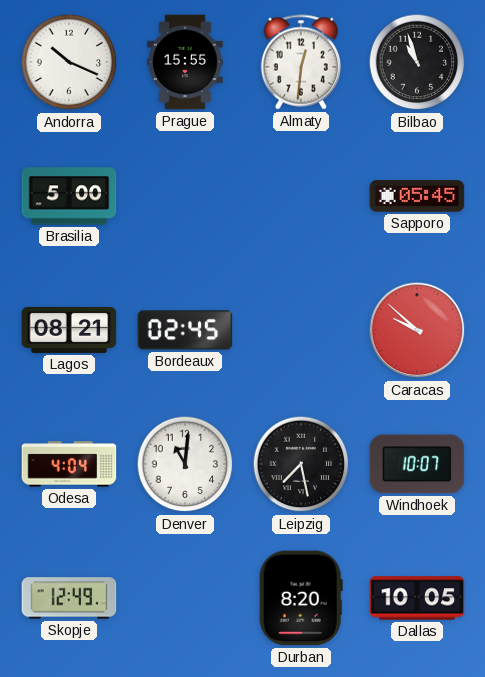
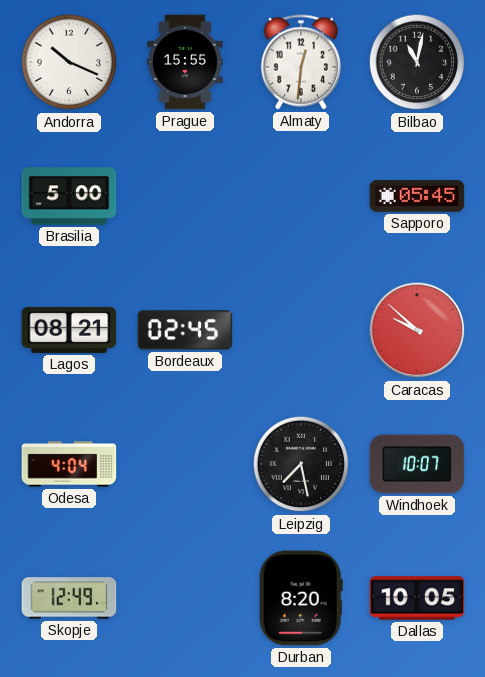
Bilbao: 10:57 -> 11:02 (417, 62)
Denver: 11:01 -> none (185, 464)
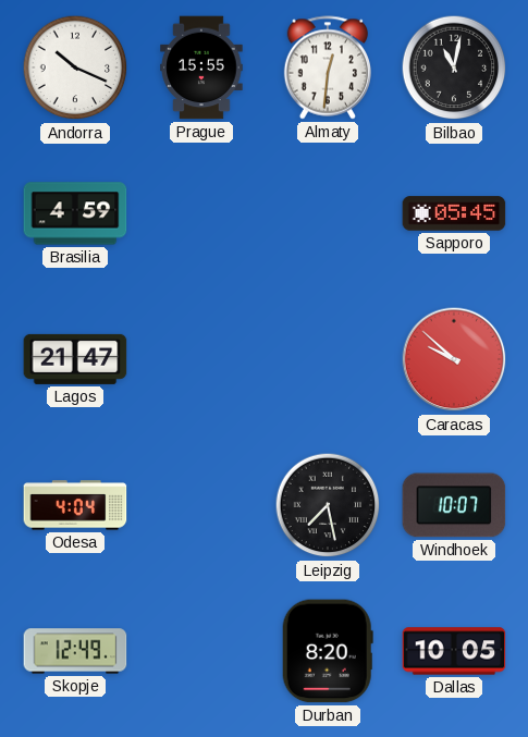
Brasilia: 5:00 -> 4:59 (75, 213)
Lagos: 08:21 -> 21:47 (75, 359)
Bordeaux: 02:45 -> none (185, 330)
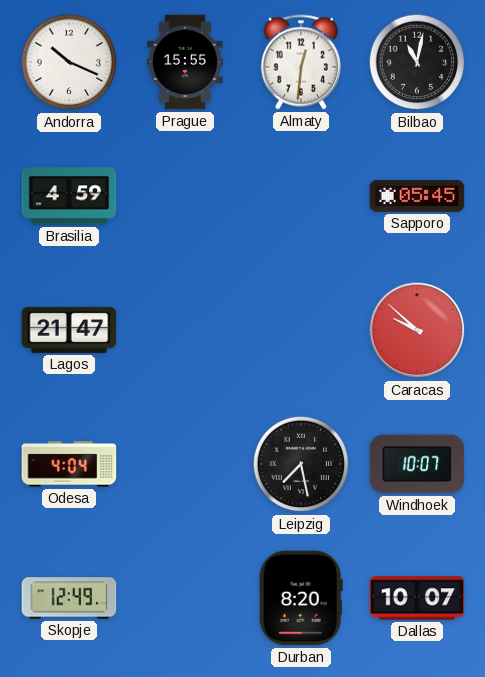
Dallas: 10:05 -> 10:07 (417, 598)
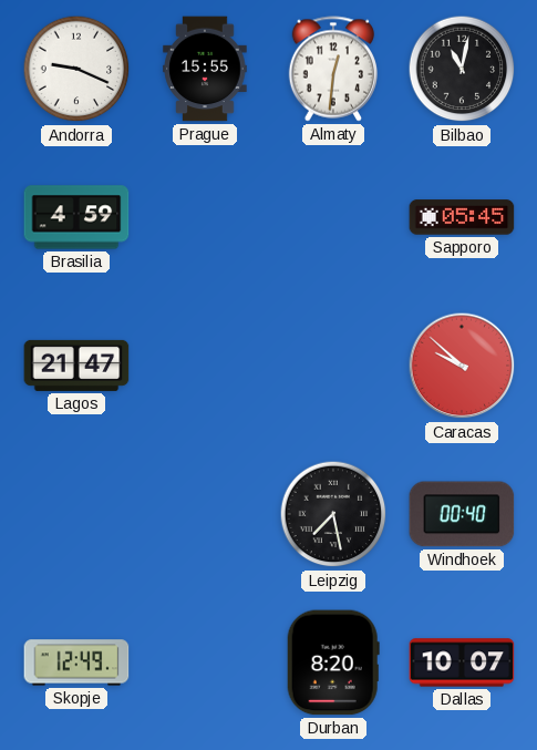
Andorra: 10:19 -> 9:19 (76, 69)
Odesa: 4:04 -> none (69, 464)
Windhoek: 10:07 -> 00:40 (462, 514)
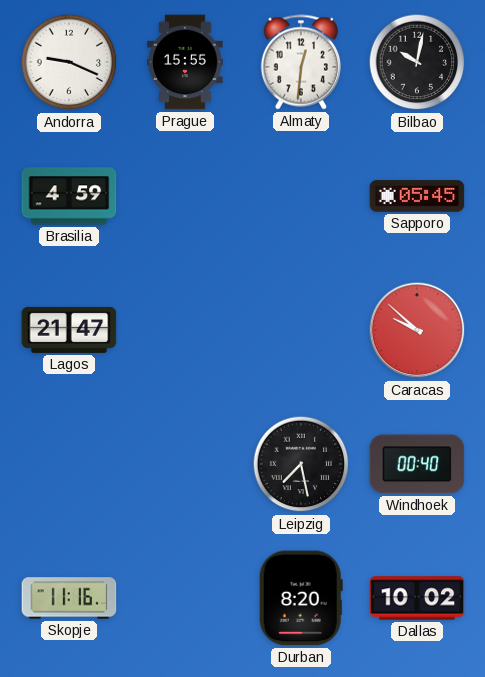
Bilbao: 11:02 -> 10:02 (417, 62)
Skopje: 12:49 -> 11:16 (69, 598)
Dallas: 10:07 -> 10:02 (417, 598)
